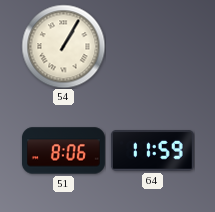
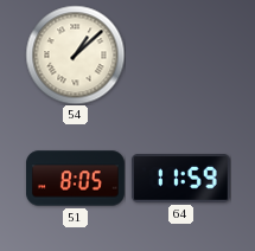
54: 1:05 -> 1:08 (75, 54)
51: 8:06 -> 8:05 (75, 179)
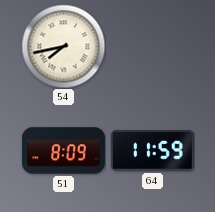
54: 1:08 -> 7:43 (63, 46)
51: 8:05 -> 8:09 (63, 151)
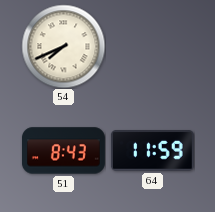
54: 7:43 -> 7:41 (63, 46)
51: 8:09 -> 8:43 (63, 151)
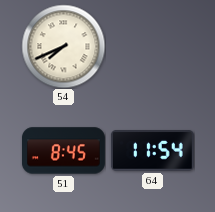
51: 8:43 -> 8:45 (63, 151)
64: 11:59 -> 11:54 (152, 151)
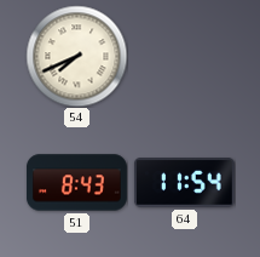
51: 8:45 -> 8:43 (76, 183)
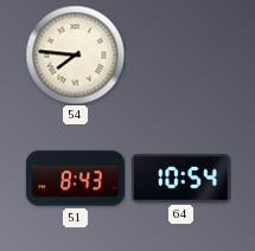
54: 7:41 -> 7:46 (75, 54)
64: 11:54 -> 10:54 (180, 179)
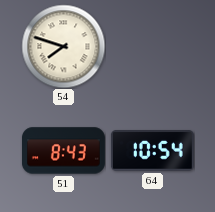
54: 7:46 -> 7:48 (63, 46)
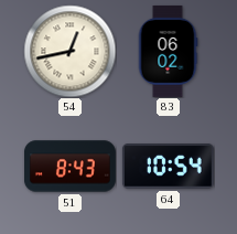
54: 7:48 -> 12:43 (69, 51)
83: none -> 06:02 (168, 51)
